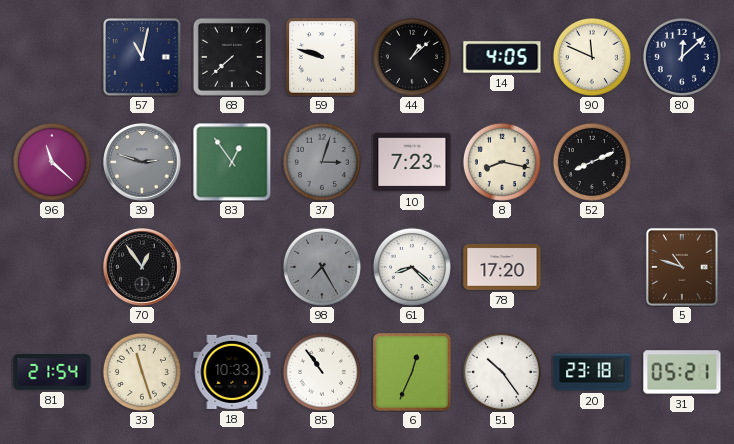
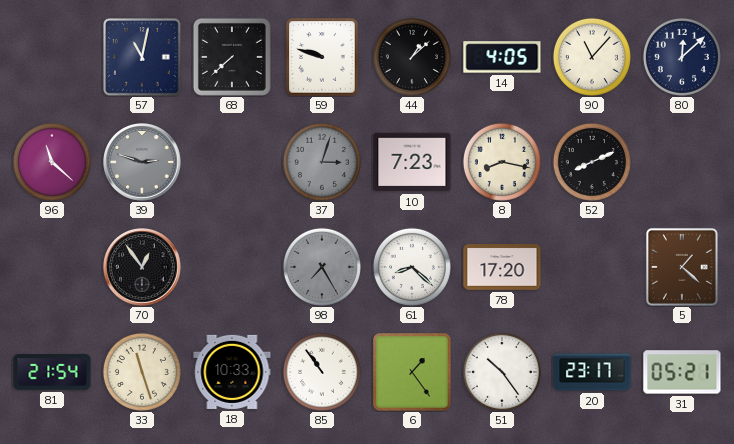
90: 11:49 -> 11:07 (592, 57)
83: 12:54 -> none (232, 162)
5: 10:48 -> 1:22 (682, 267)
6: 12:34 -> 1:24 (412, 372)
20: 23:18 -> 23:17 (592, 372)
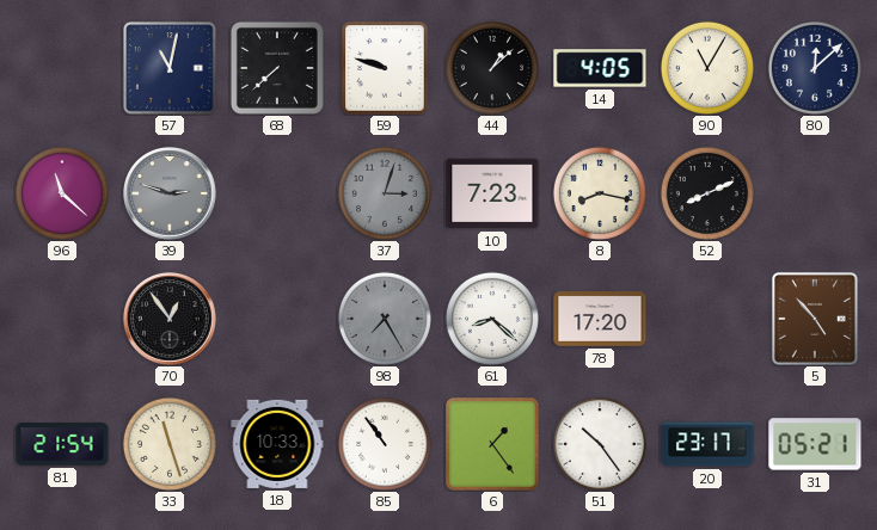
90: 11:07 -> 11:05 (707, 68)
5: 1:22 -> 4:53 (815, 319)
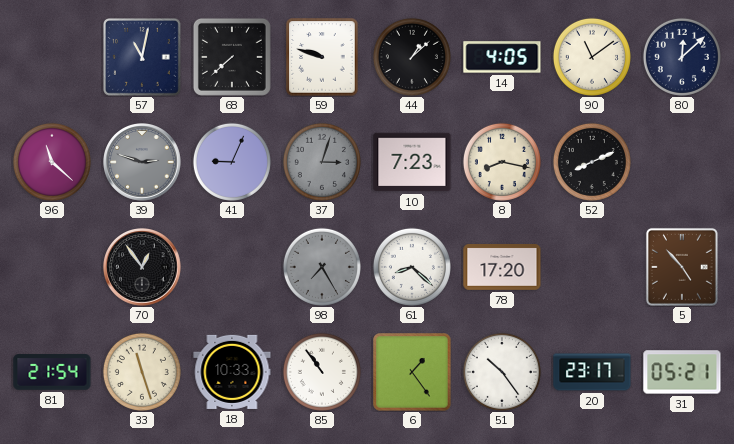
90: 11:05 -> 11:09 (592, 57)
41: none -> 9:04 (232, 162)
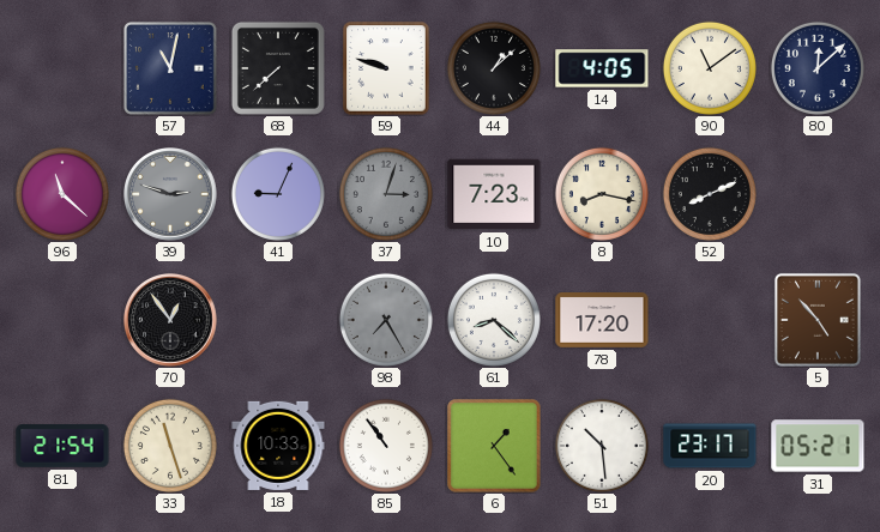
51: 10:24 -> 10:29 (602, 446)
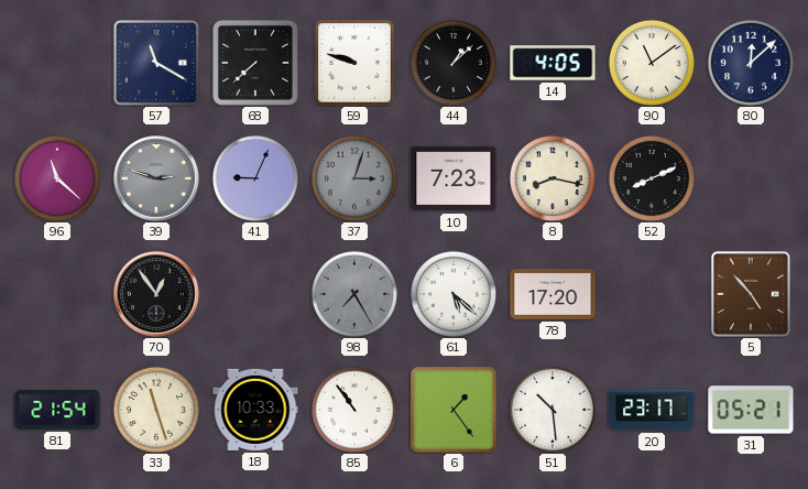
57: 11:02 -> 11:20 (157, 64)
61: 8:22 -> 5:22 (454, 294)
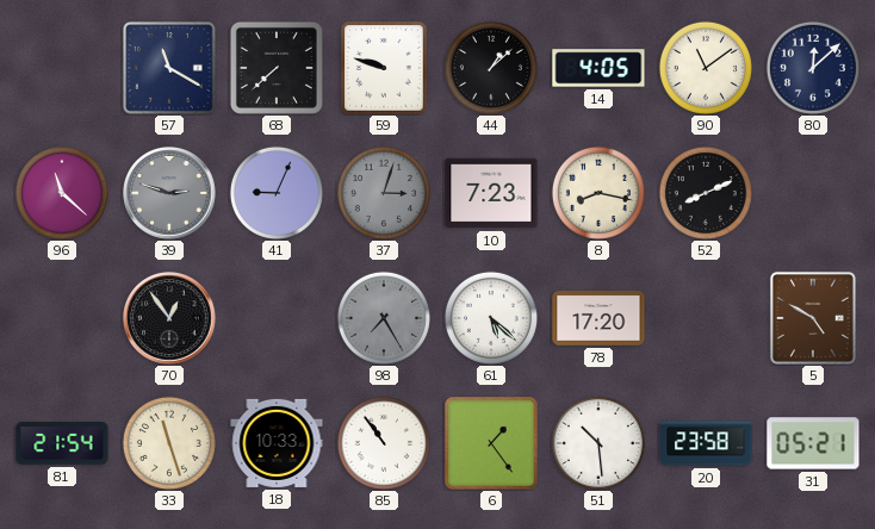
5: 4:53 -> 4:50 (813, 318)
20: 23:17 -> 23:58 (706, 443)
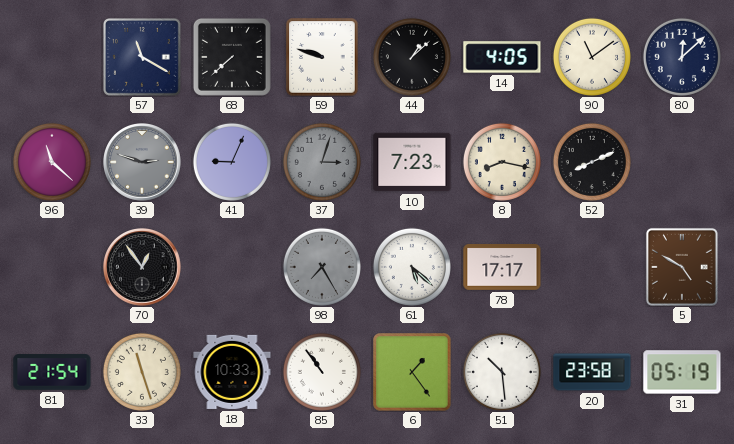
78: 17:20 -> 17:17 (502, 268)
31: 05:21 -> 05:19 (682, 372)
